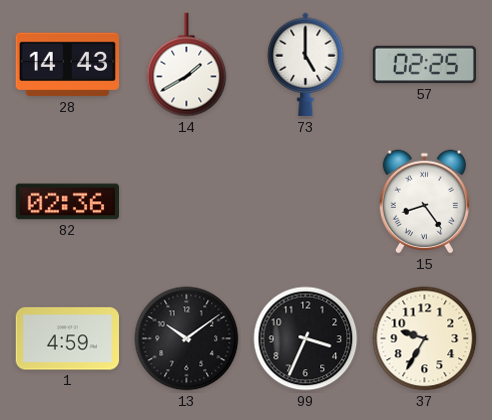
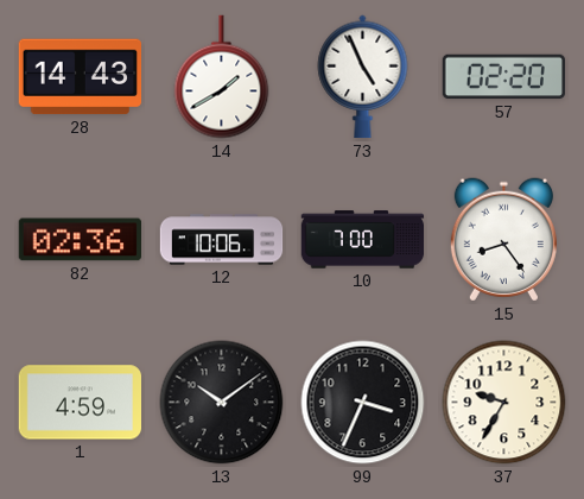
73: 5:00 -> 4:56 (363, 77)
57: 02:25 -> 02:20 (504, 77)
12: none -> 10:06 (222, 240)
10: none -> 7:00 (363, 240)
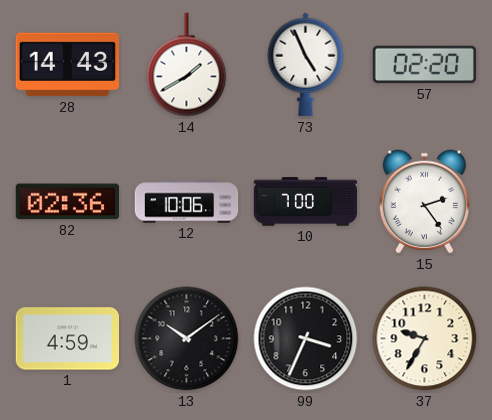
15: 8:24 -> 2:24 (424, 202)
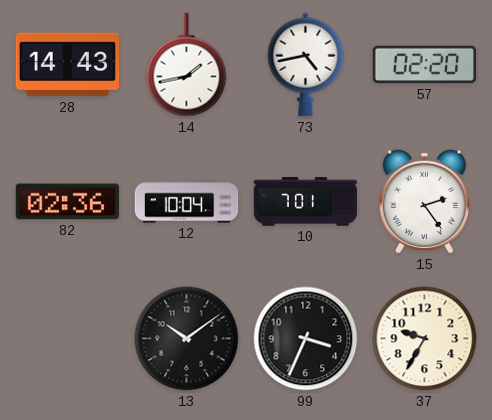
14: 1:40 -> 1:43 (187, 65)
73: 4:56 -> 4:43 (306, 65)
12: 10:06 -> 10:04 (187, 202)
10: 7:00 -> 7:01 (306, 202)
1: 4:59 -> none (67, 339)
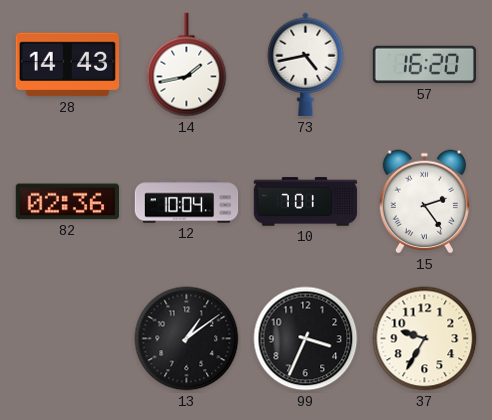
57: 02:20 -> 16:20 (425, 65)
13: 10:09 -> 1:09 (187, 339)
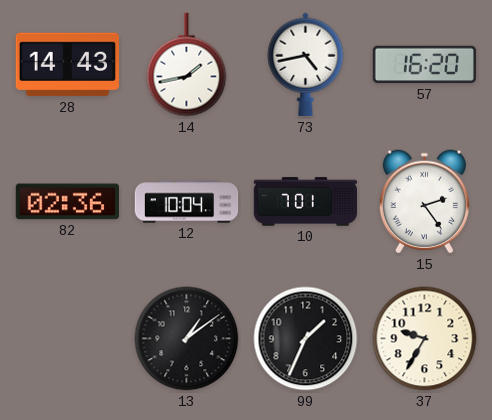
99: 3:34 -> 1:34 (306, 339)
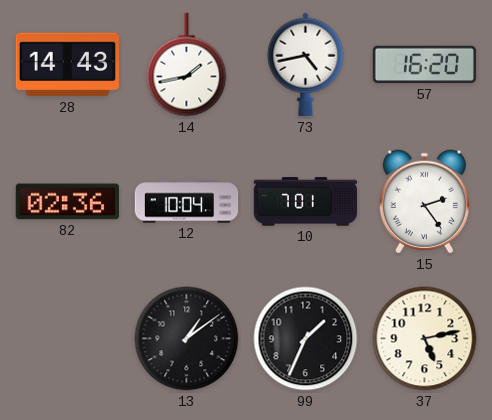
37: 9:35 -> 5:13 (425, 339)
